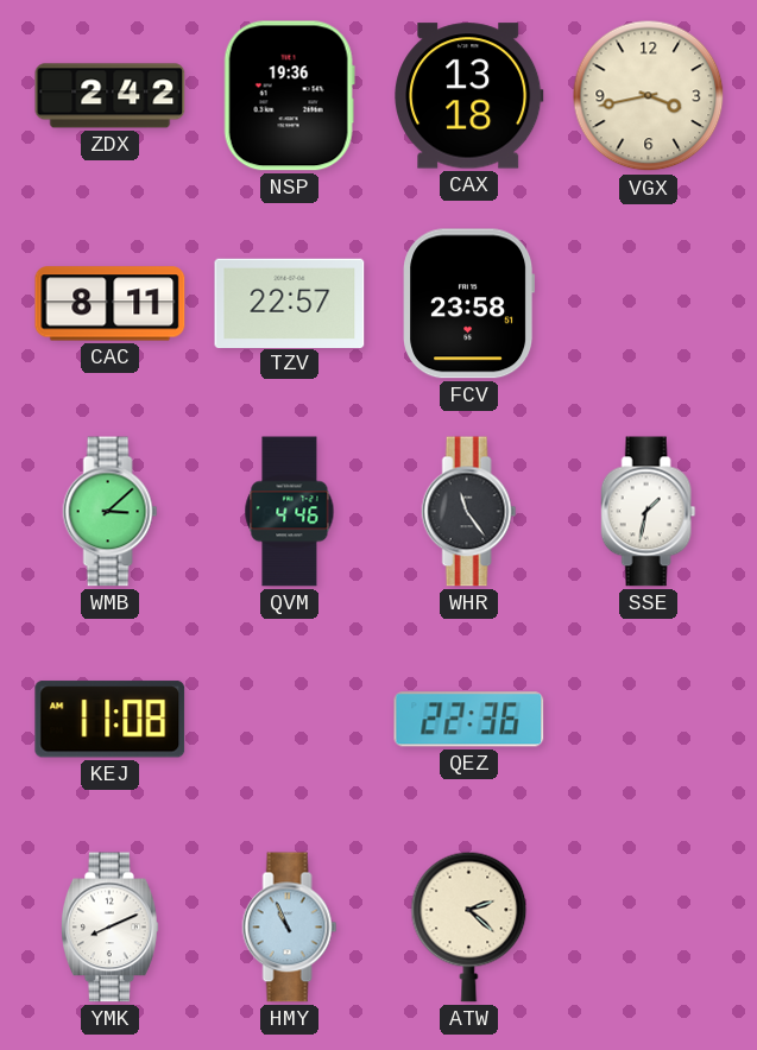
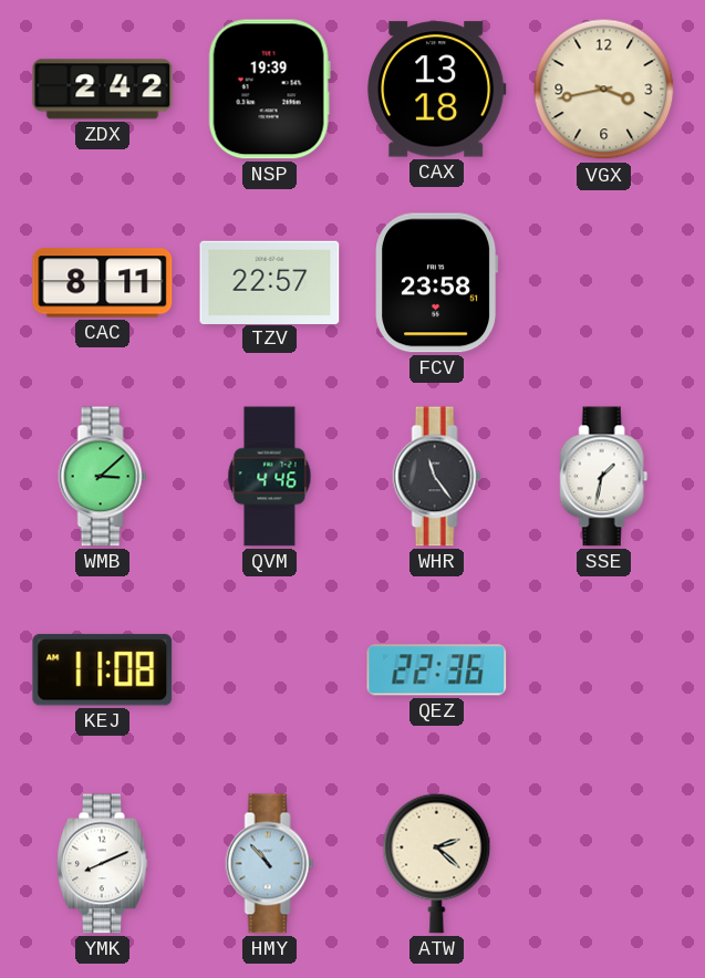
NSP: 19:36 -> 19:39 (269, 90)
HMY: 10:56 -> 10:53 (270, 864)
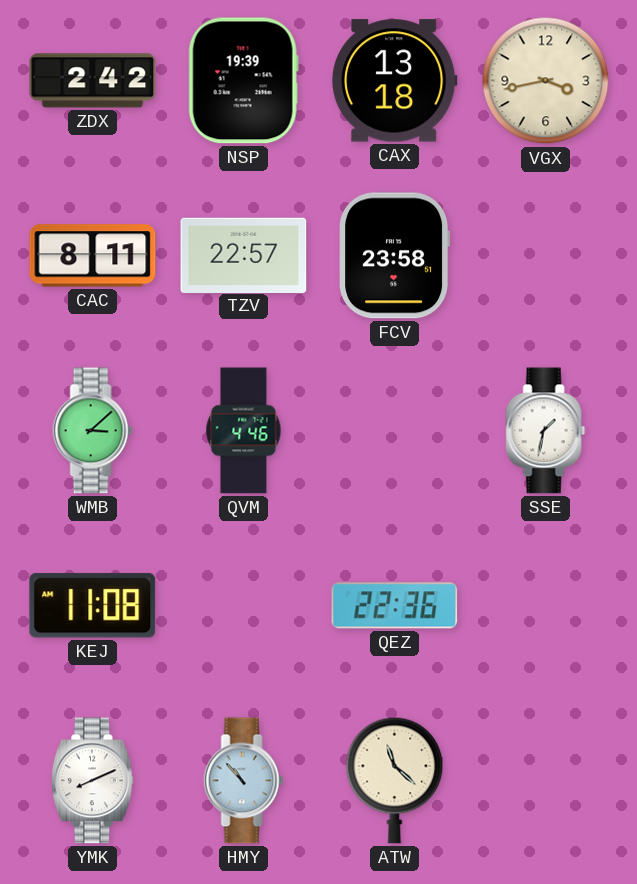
WHR: 11:24 -> none (437, 477)
ATW: 2:22 -> 11:22 (395, 780)
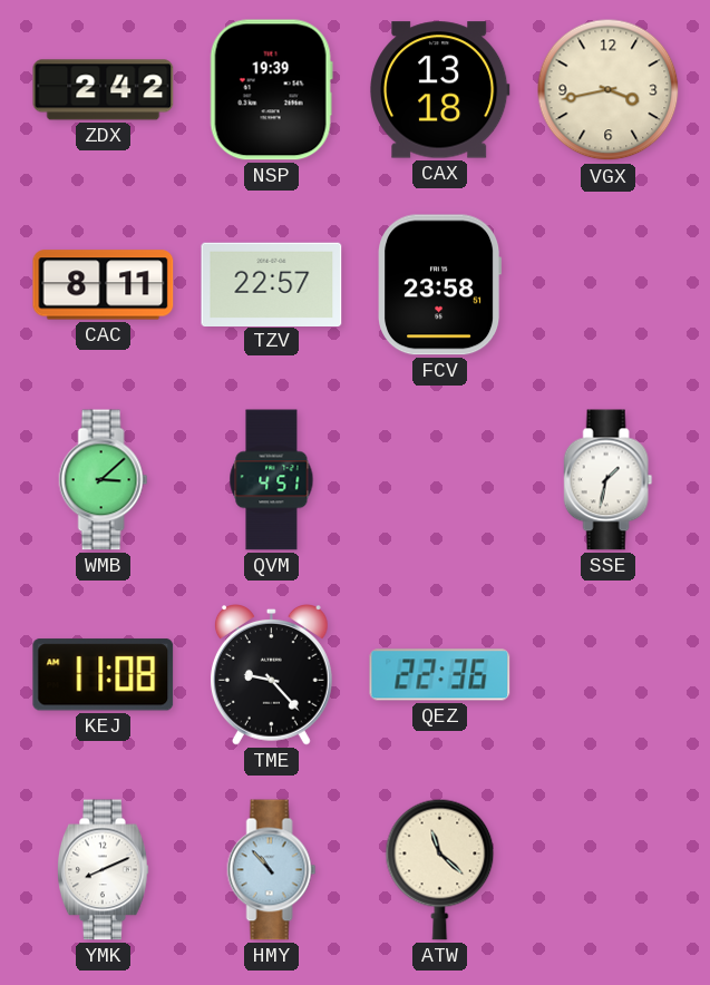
QVM: 4:46 -> 4:51 (272, 480)
TME: none -> 9:23 (271, 675)
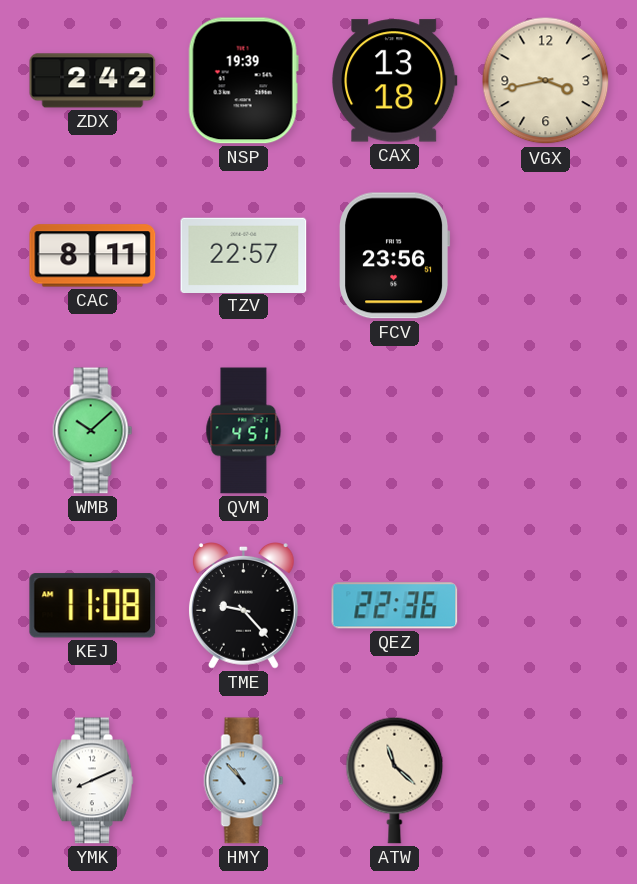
FCV: 23:58 -> 23:56 (395, 256)
WMB: 3:08 -> 10:08 (93, 431)
SSE: 1:32 -> none (609, 480)
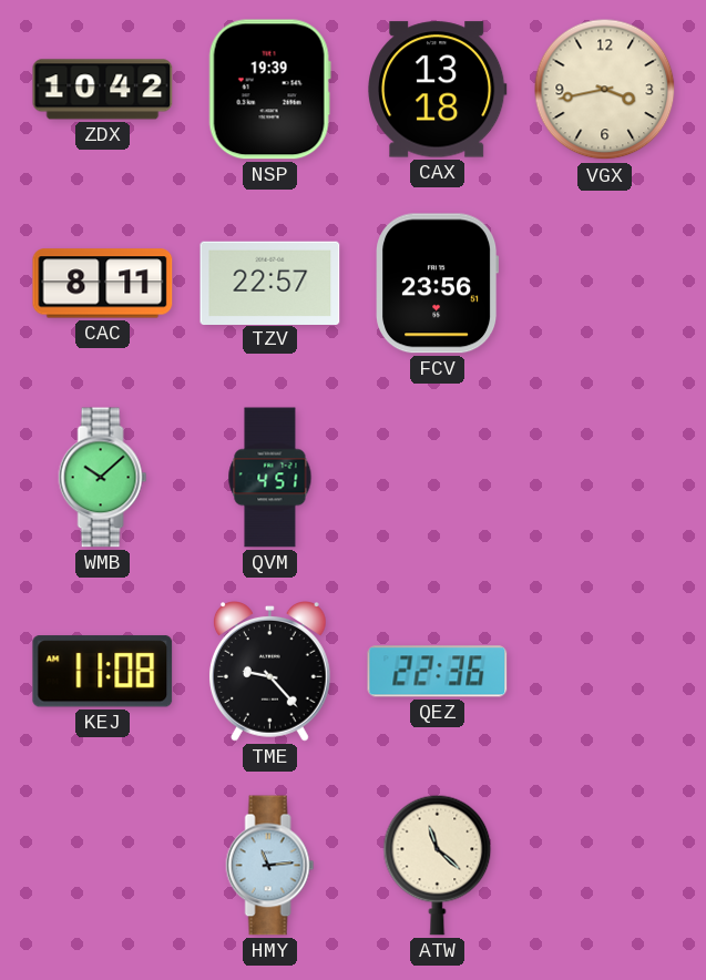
ZDX: 2:42 -> 10:42 (103, 90)
YMK: 8:11 -> none (92, 781)
HMY: 10:53 -> 11:14 (270, 866)
